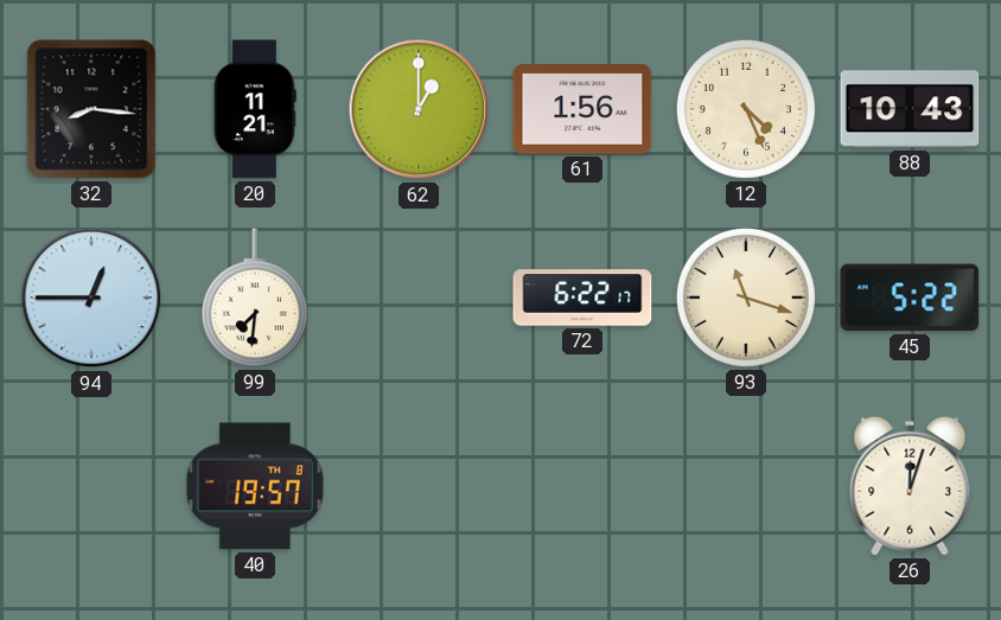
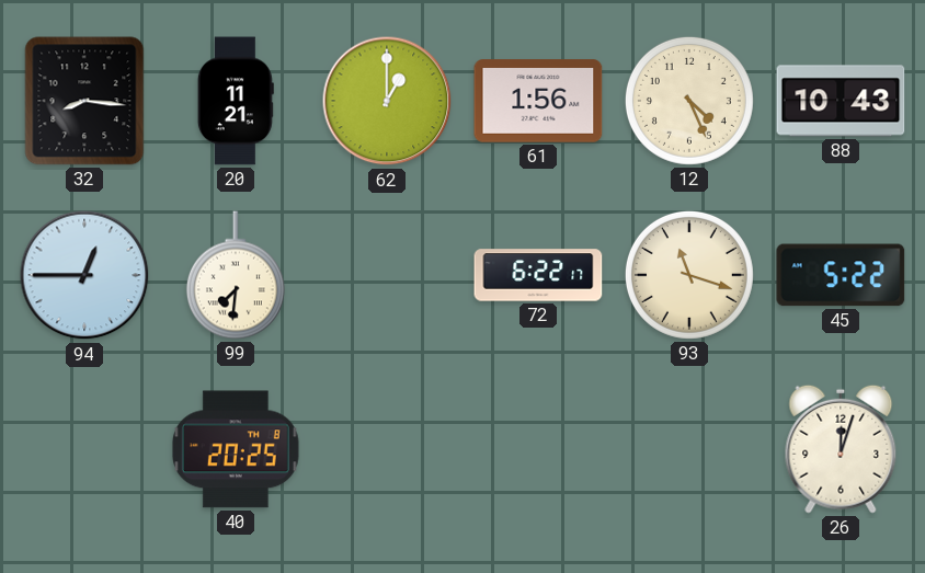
40: 19:57 -> 20:25 (236, 449)
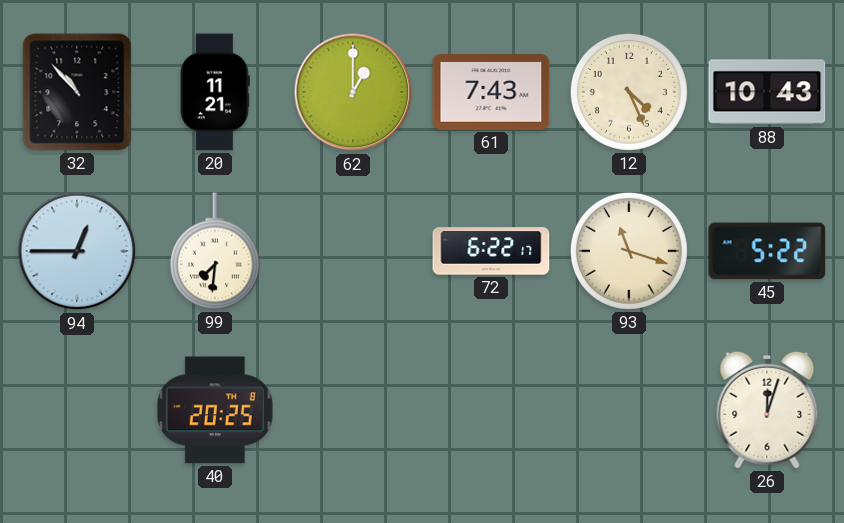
32: 8:16 -> 10:53 (77, 92)
61: 1:56 -> 7:43 (491, 92)
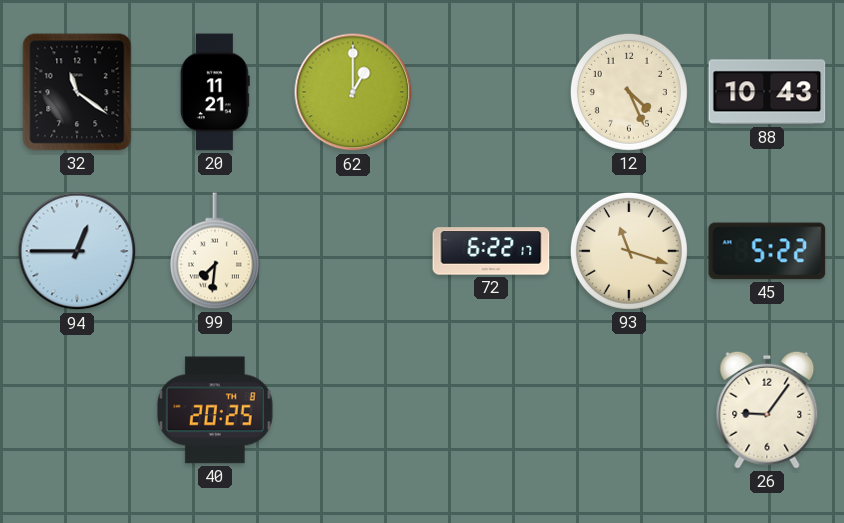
32: 10:53 -> 11:21 (77, 92)
61: 7:43 -> none (491, 92)
26: 12:03 -> 9:06 (767, 410)
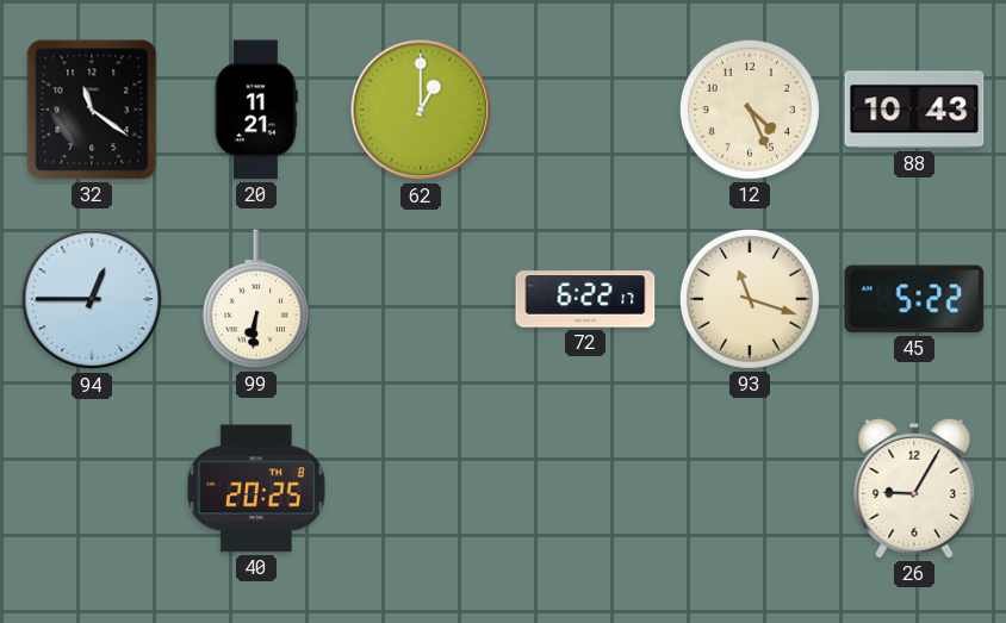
99: 7:31 -> 6:31 (256, 299)
26: 9:06 -> 9:05 (914, 488)
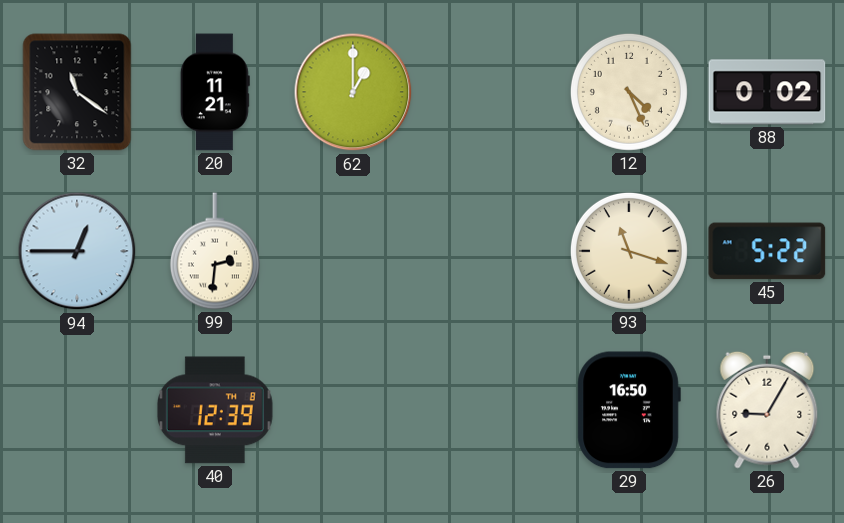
88: 10:43 -> 0:02 (767, 92)
99: 6:31 -> 2:31 (215, 251)
72: 6:22 -> none (585, 299)
40: 20:25 -> 12:39 (215, 410)
29: none -> 16:50 (629, 410)
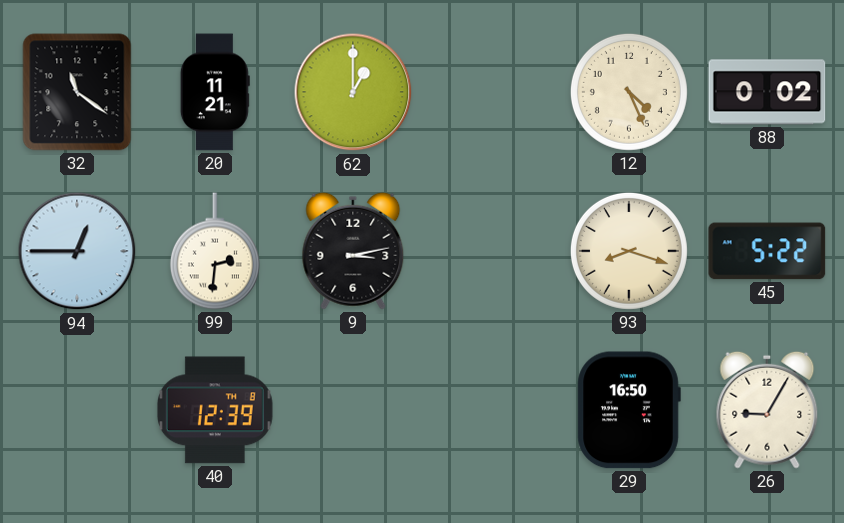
9: none -> 3:13 (353, 251)
93: 11:18 -> 8:18 (629, 251)
